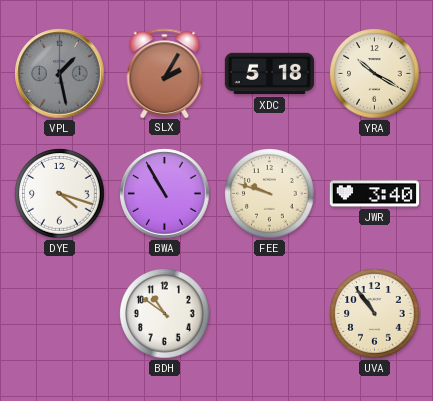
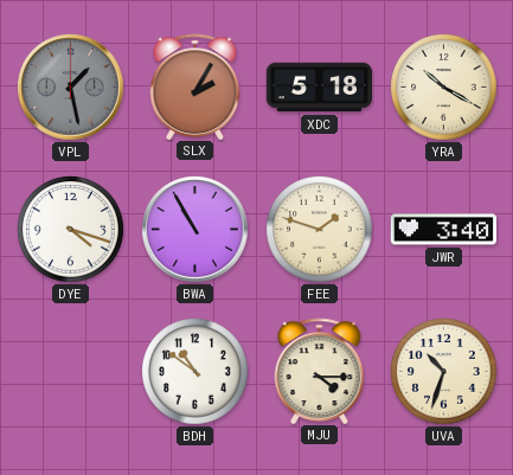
FEE: 9:48 -> 1:48 (320, 230)
MJU: none -> 4:15 (320, 371)
UVA: 10:54 -> 10:33 (444, 372)
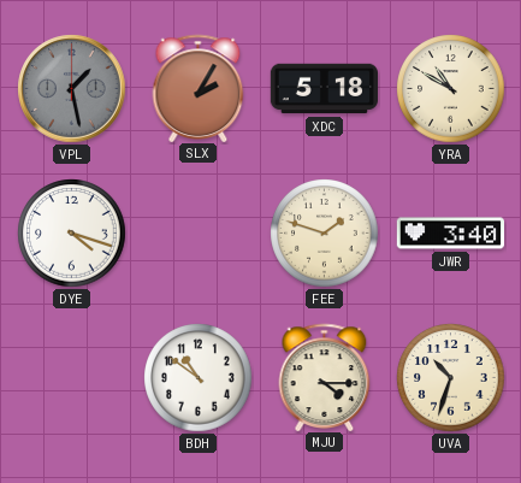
YRA: 10:20 -> 10:50 (451, 89)
BWA: 10:55 -> none (195, 230)
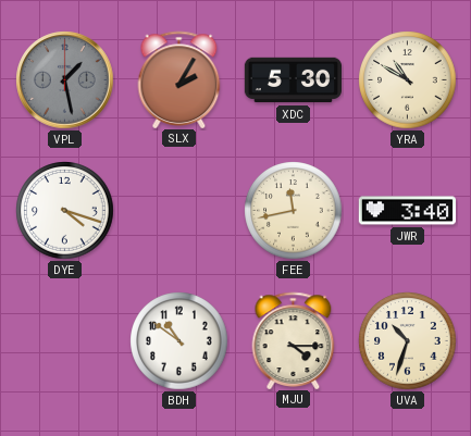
XDC: 5:18 -> 5:30 (293, 80)
FEE: 1:48 -> 11:43 (294, 211)
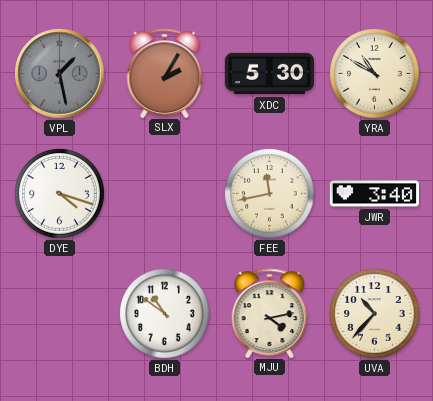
MJU: 4:15 -> 4:13 (270, 313)
UVA: 10:33 -> 10:37 (375, 314)
